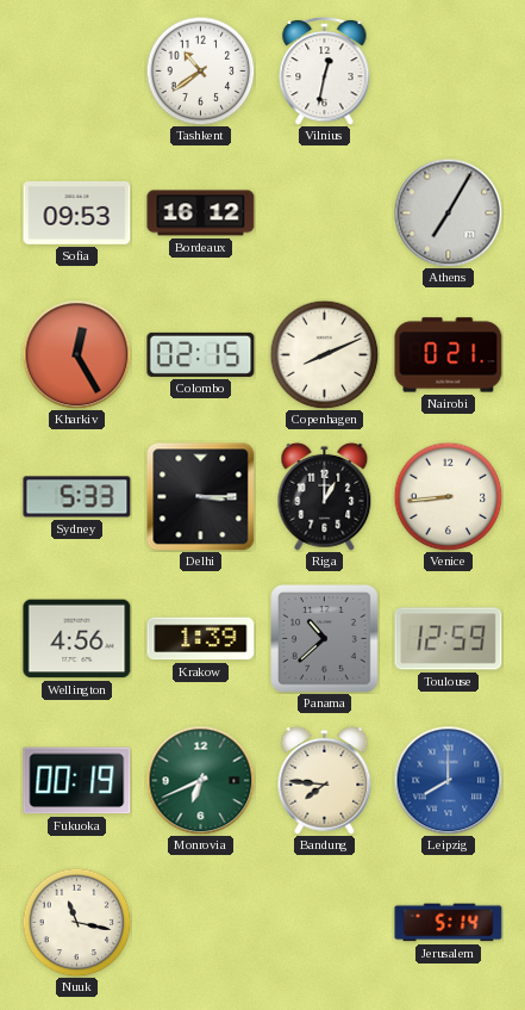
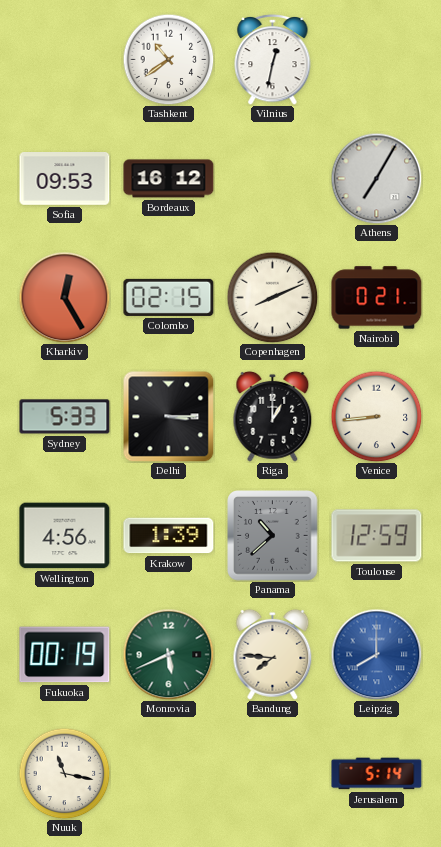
Monrovia: 6:41 -> 5:41 (168, 654)
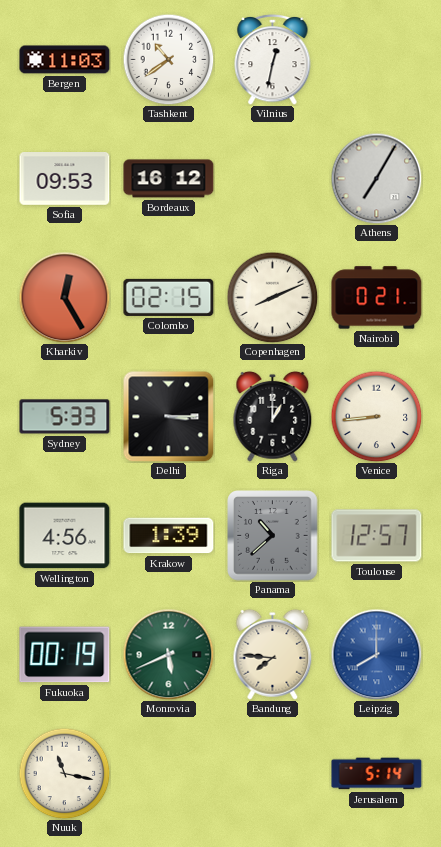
Bergen: none -> 11:03 (65, 60)
Toulouse: 12:59 -> 12:57 (377, 536)
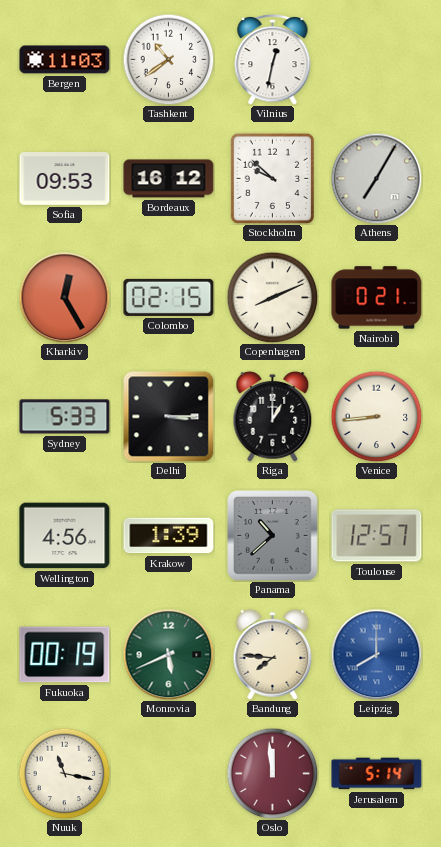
Stockholm: none -> 9:52 (272, 178)
Oslo: none -> 11:59 (272, 773)
